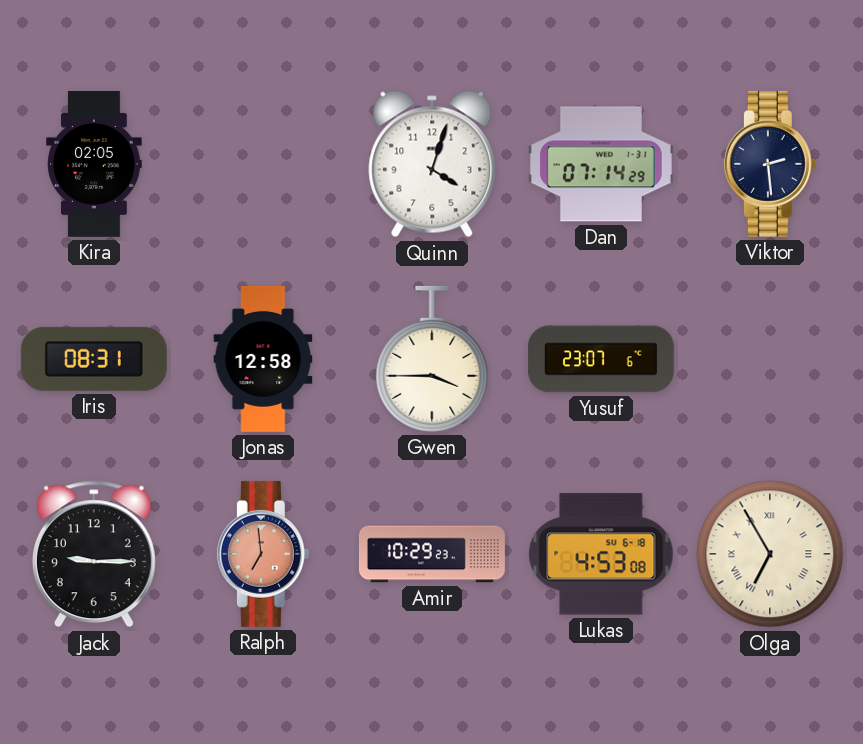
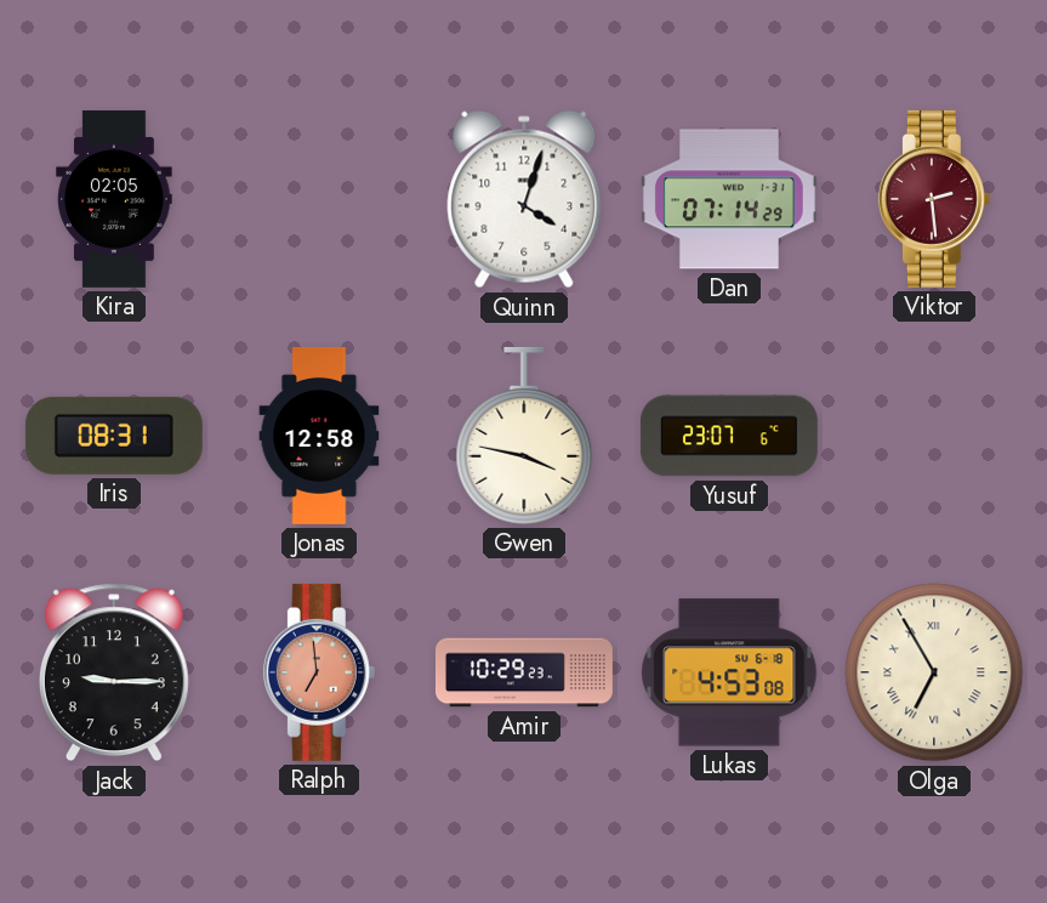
Viktor dial: navy -> burgundy (934, 199)
Gwen: 3:45 -> 3:47 (524, 436)
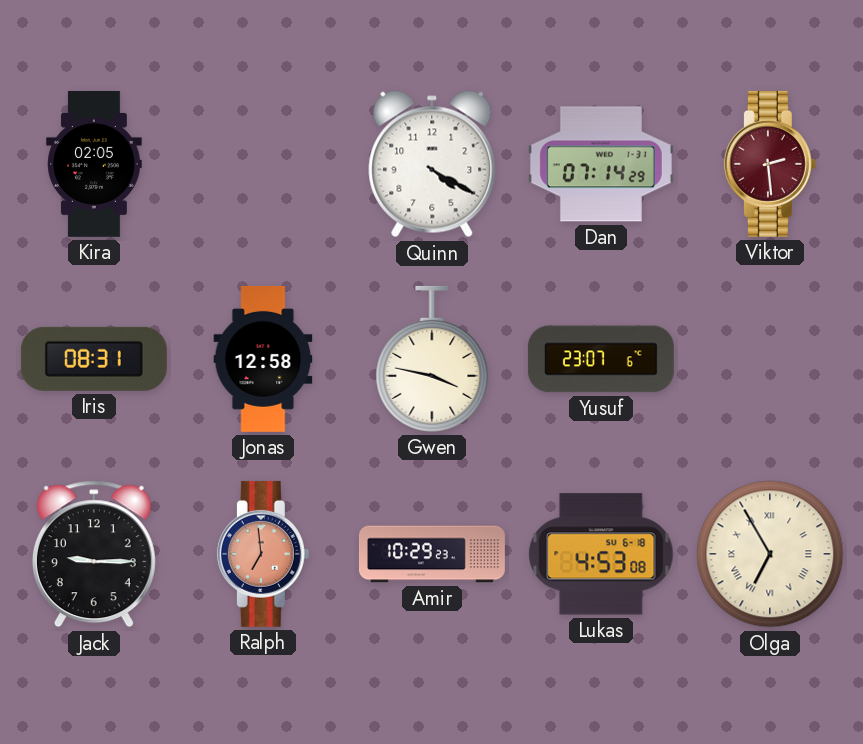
Quinn: 4:03 -> 4:20 (432, 164)
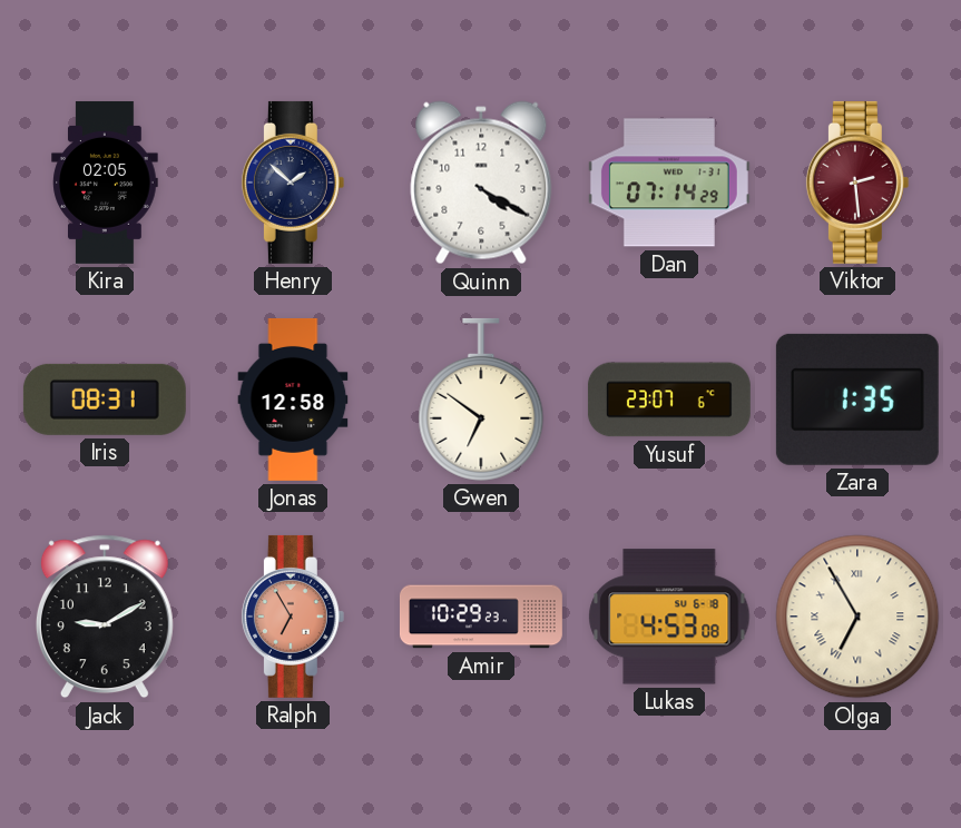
Henry: none -> 1:52 (293, 183)
Gwen: 3:47 -> 6:51 (481, 400)
Zara: none -> 1:35 (857, 400)
Jack: 9:15 -> 9:10 (105, 617)
Ralph: 6:59 -> 6:55 (293, 617)
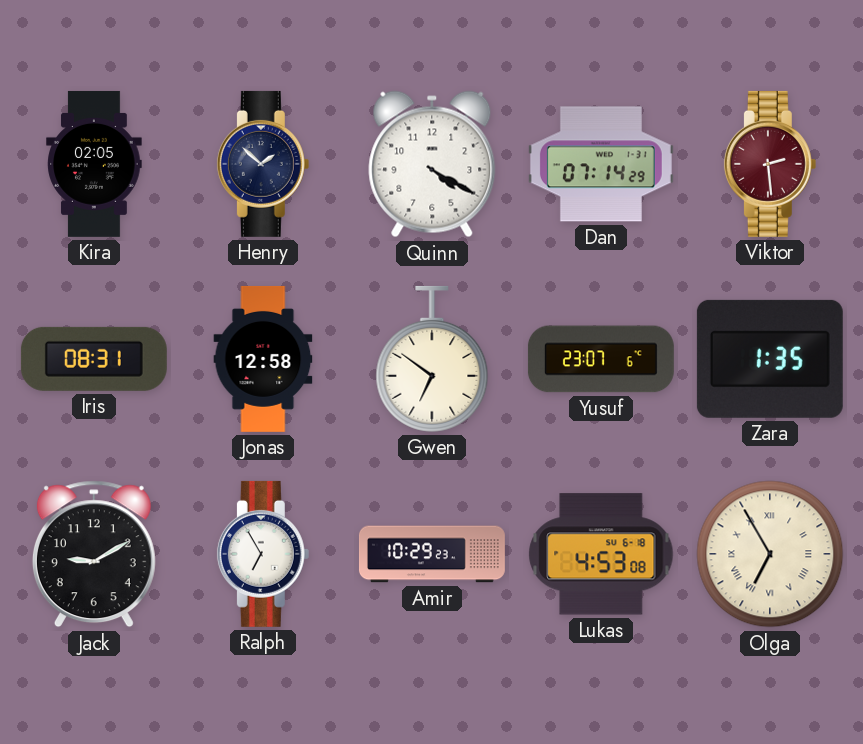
Ralph dial: salmon -> white (263, 554)
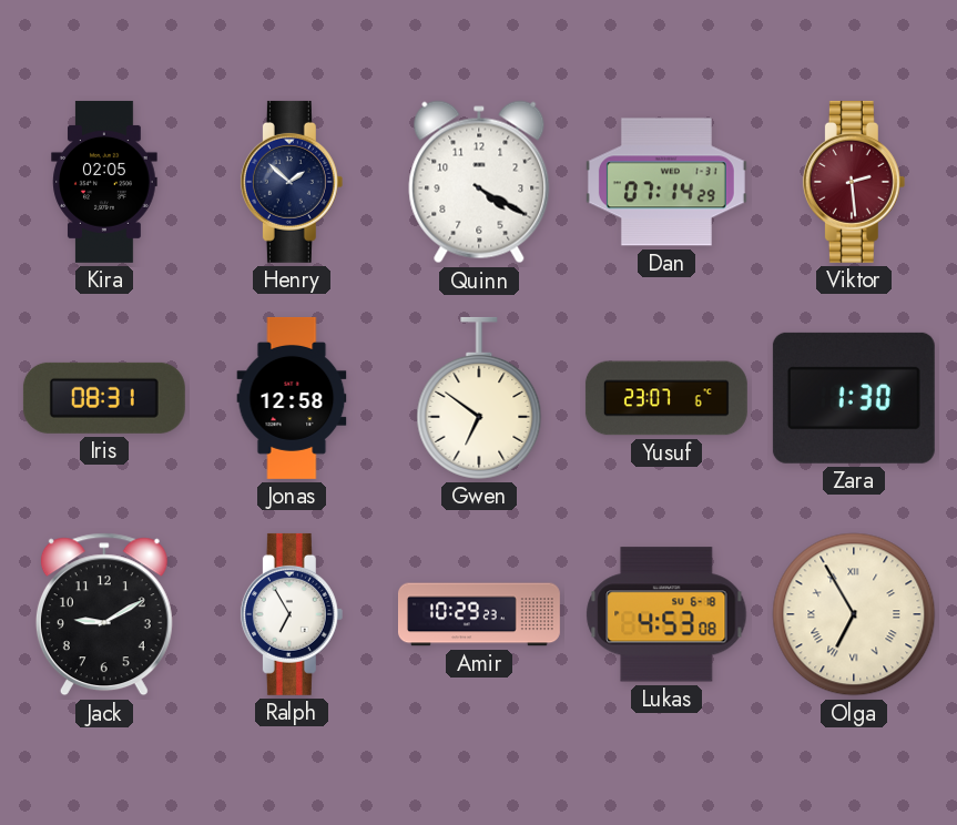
Zara: 1:35 -> 1:30 (854, 398)
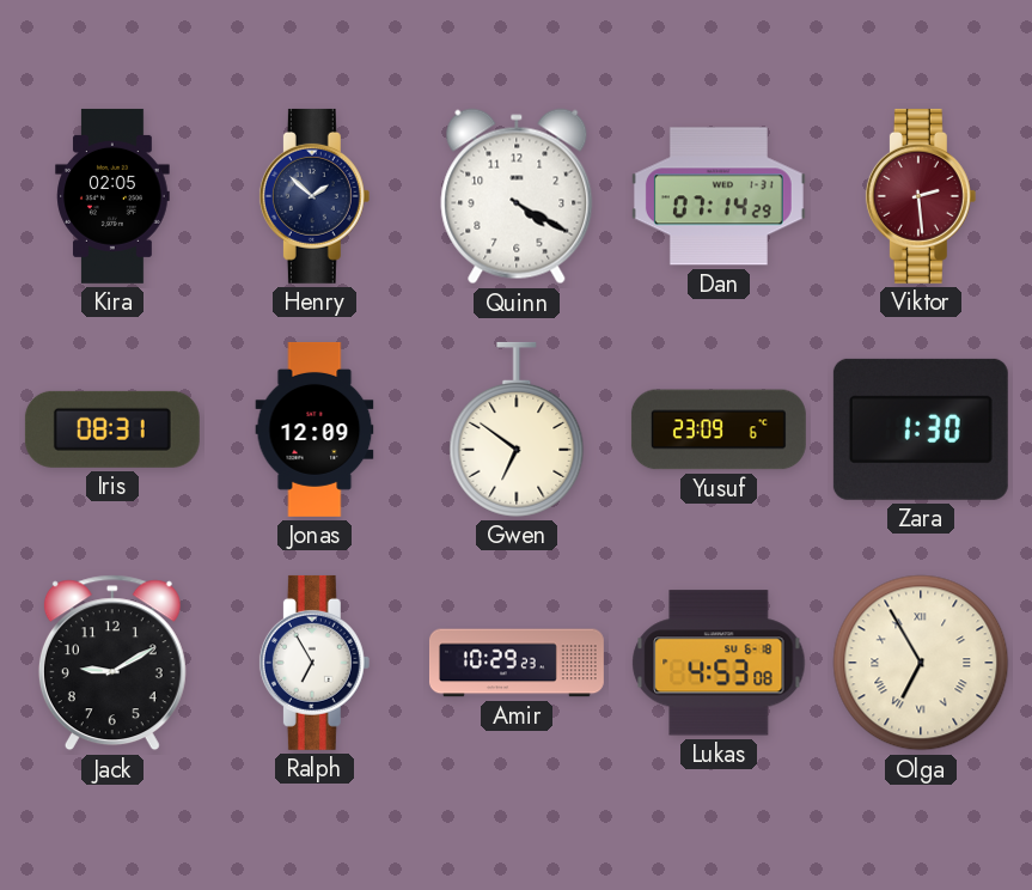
Jonas: 12:58 -> 12:09 (315, 429)
Yusuf: 23:07 -> 23:09 (719, 429)
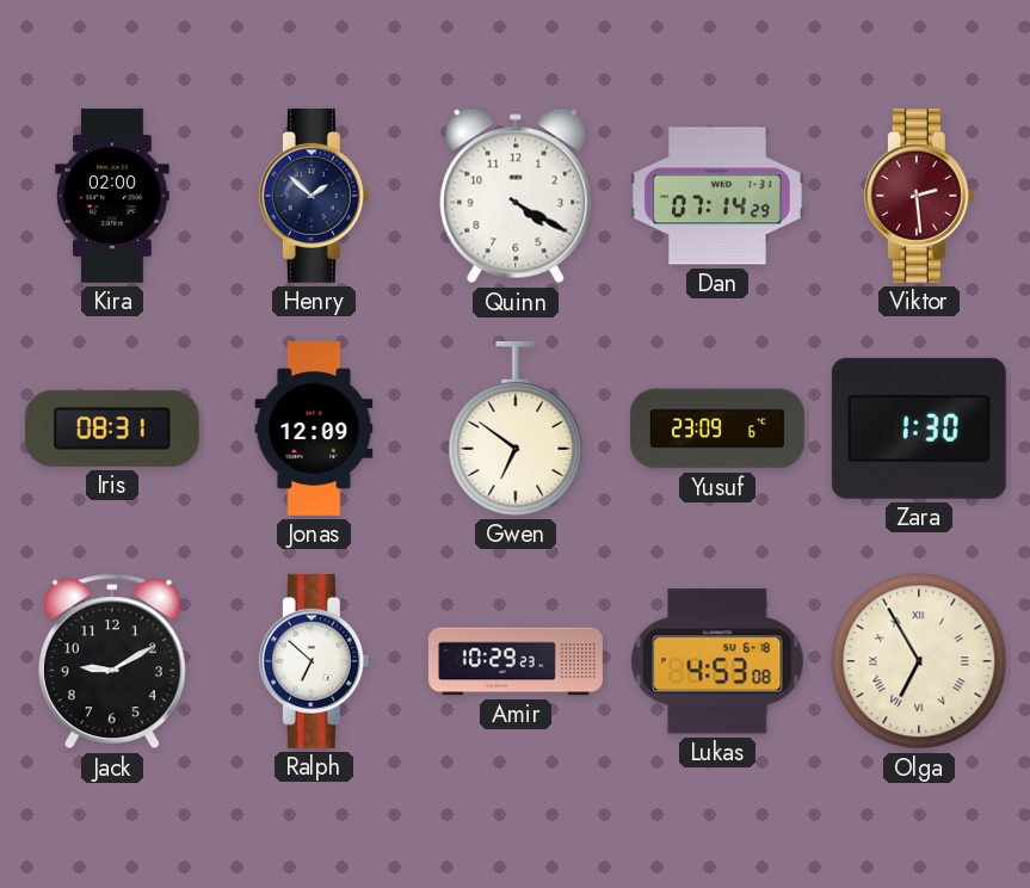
Kira: 02:05 -> 02:00 (112, 196)
Ralph: 6:55 -> 6:52 (314, 661)
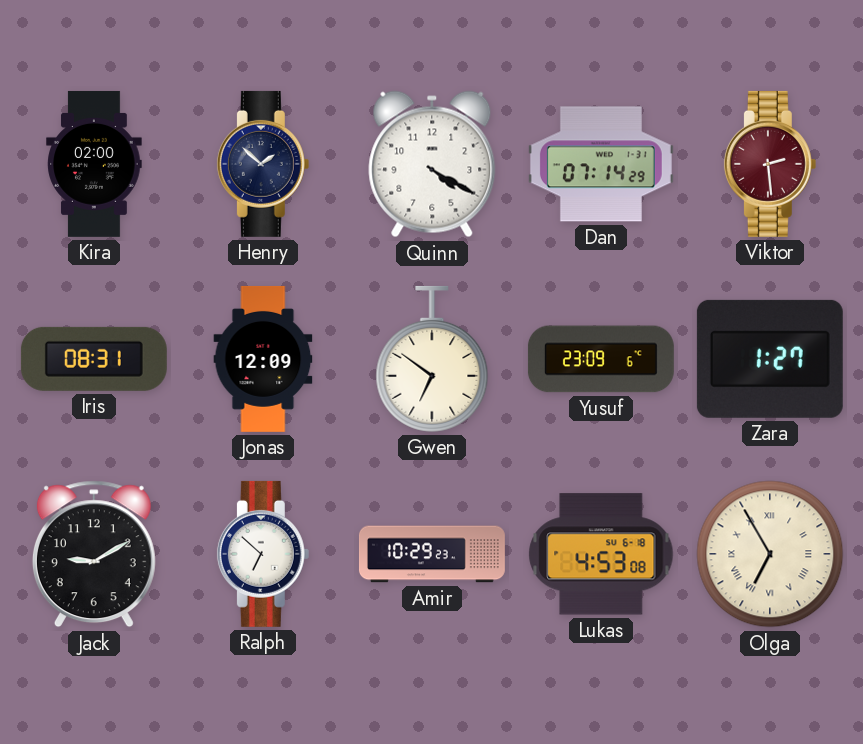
Zara: 1:30 -> 1:27 (770, 359)
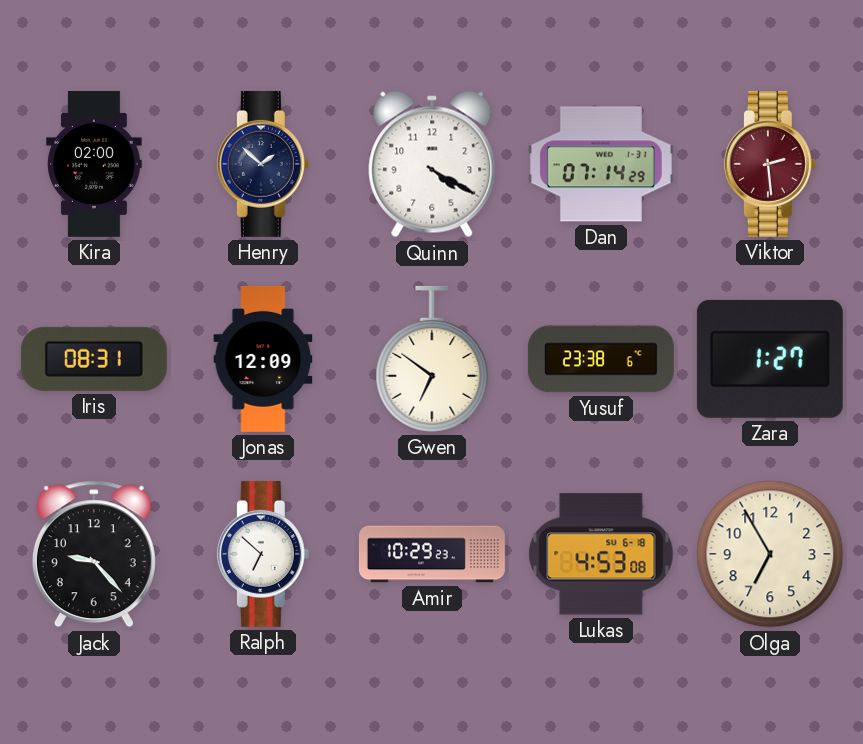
Yusuf: 23:09 -> 23:38 (601, 359)
Jack: 9:10 -> 9:23 (94, 554)
Olga numerals: Roman -> Arabic (770, 554)
